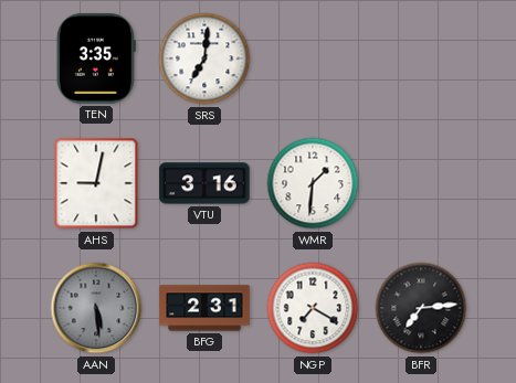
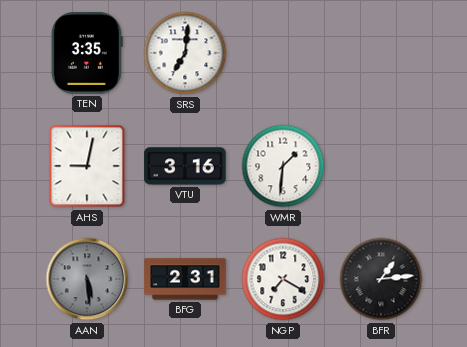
BFR: 7:14 -> 1:14 (381, 279)
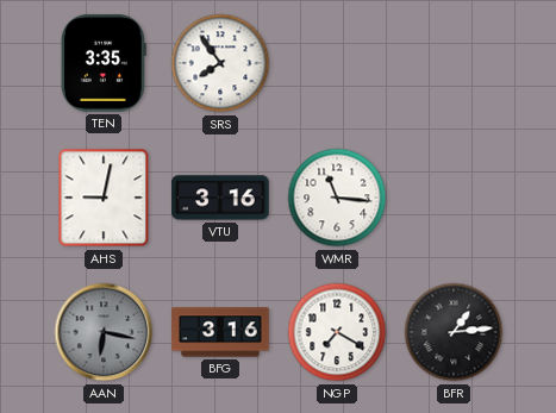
SRS: 7:01 -> 7:54 (220, 63)
WMR: 1:31 -> 11:16 (337, 198)
AAN: 5:29 -> 6:17 (104, 332)
BFG: 2:31 -> 3:16 (220, 332)
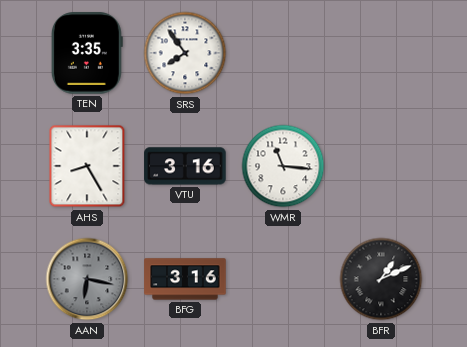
AHS: 9:02 -> 8:25 (87, 166)
NGP: 7:20 -> none (337, 332)
BFR: 1:14 -> 1:11 (381, 279)
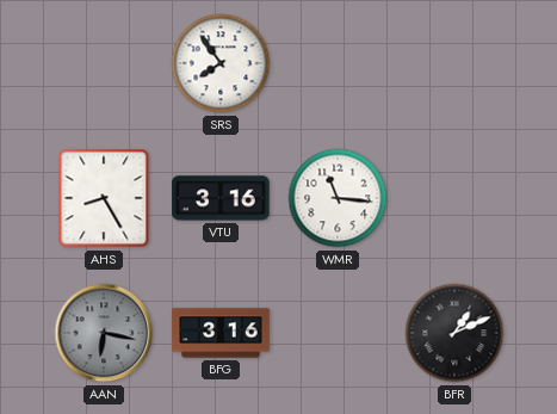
TEN: 3:35 -> none (87, 53)
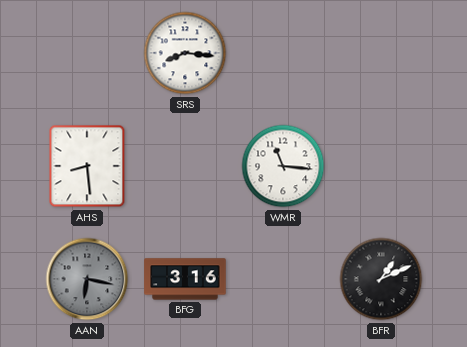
SRS: 7:54 -> 8:16 (185, 53)
AHS: 8:25 -> 8:29 (87, 166)
VTU: 3:16 -> none (221, 198)
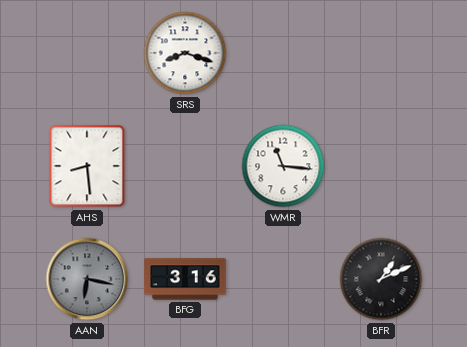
SRS: 8:16 -> 8:18 (185, 53)
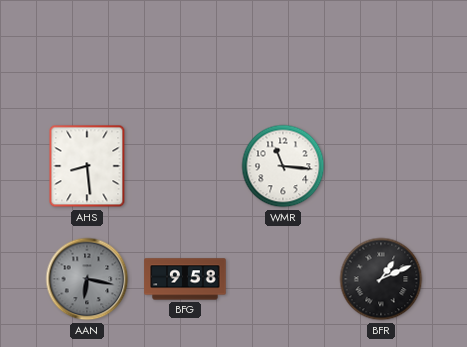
SRS: 8:18 -> none (185, 53)
BFG: 3:16 -> 9:58 (185, 279)
